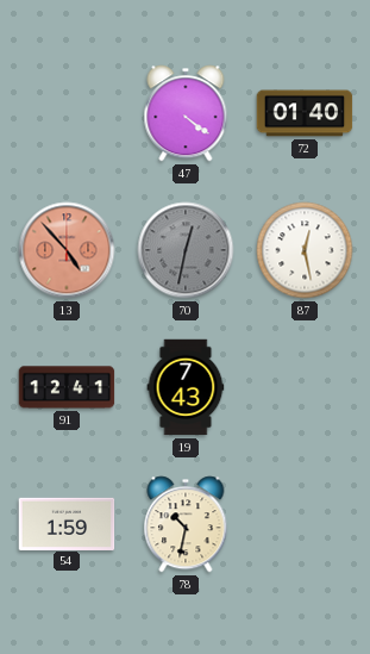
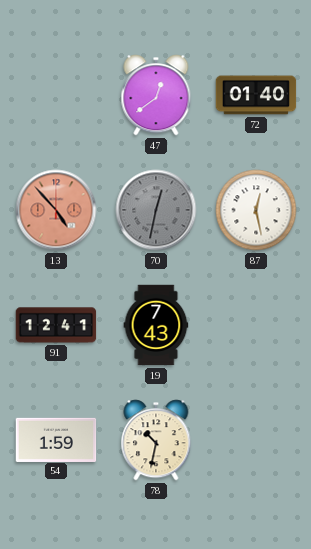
47: 4:21 -> 12:39 (156, 95)
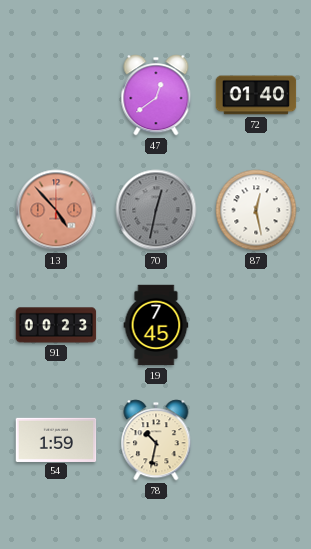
91: 12:41 -> 00:23 (56, 325)
19: 7:43 -> 7:45 (156, 325)
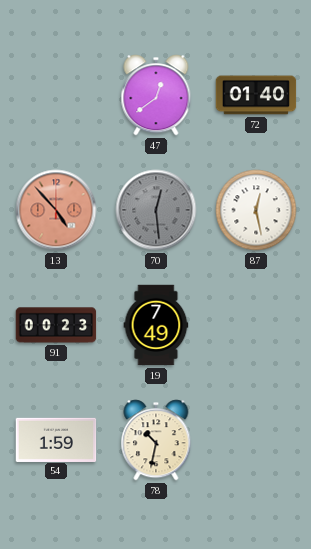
70: 12:32 -> 12:29 (156, 210)
19: 7:45 -> 7:49 (156, 325)
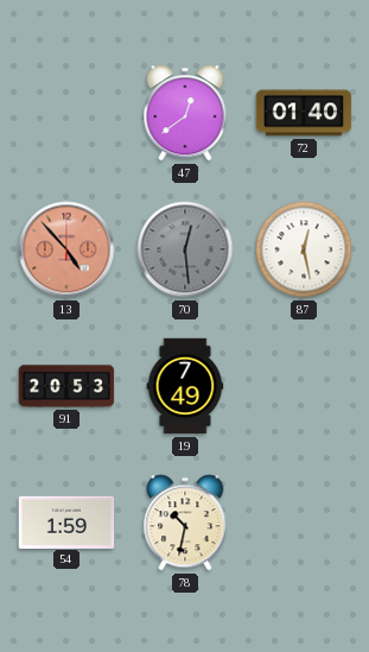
91: 00:23 -> 20:53 (66, 386)
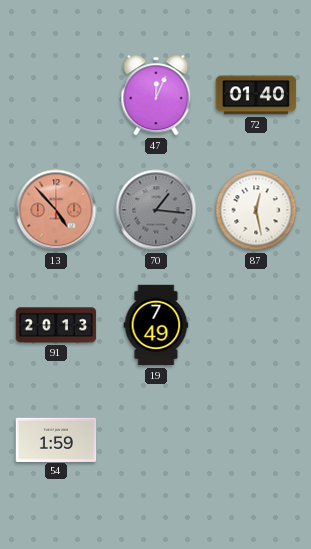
47: 12:39 -> 12:04 (156, 95)
70: 12:29 -> 1:16 (156, 210)
91: 20:53 -> 20:13 (56, 325)
78: 10:32 -> none (185, 523)
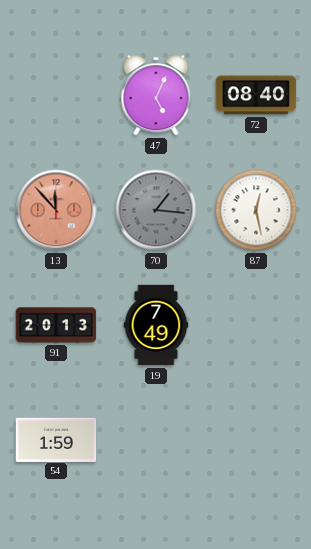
47: 12:04 -> 5:04 (156, 95)
72: 01:40 -> 08:40 (256, 95)
13: 4:53 -> 11:53 (56, 210)
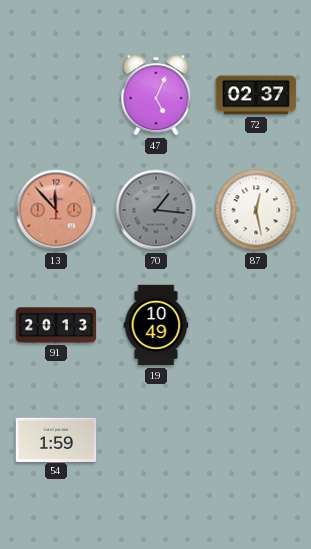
72: 08:40 -> 02:37 (256, 95)
19: 7:49 -> 10:49 (156, 325)
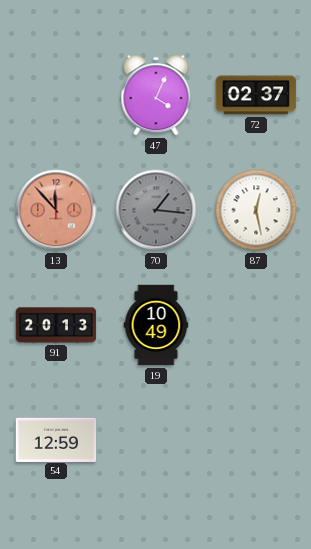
47: 5:04 -> 4:04 (156, 95)
54: 1:59 -> 12:59 (56, 439)
